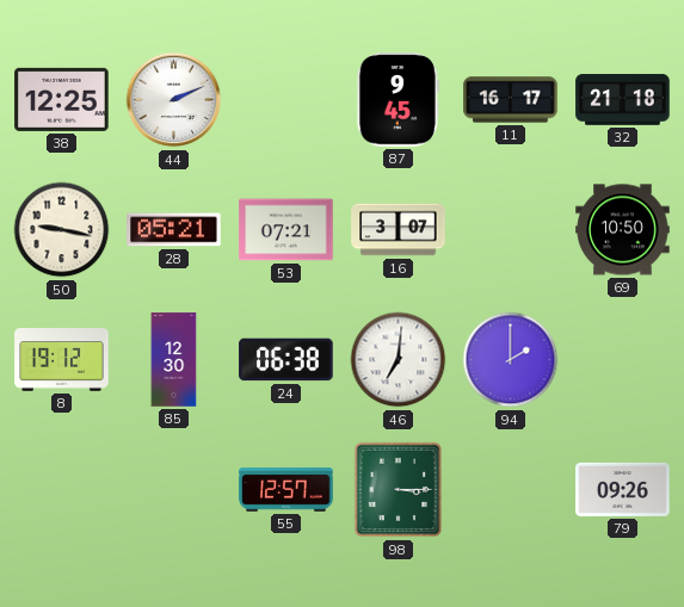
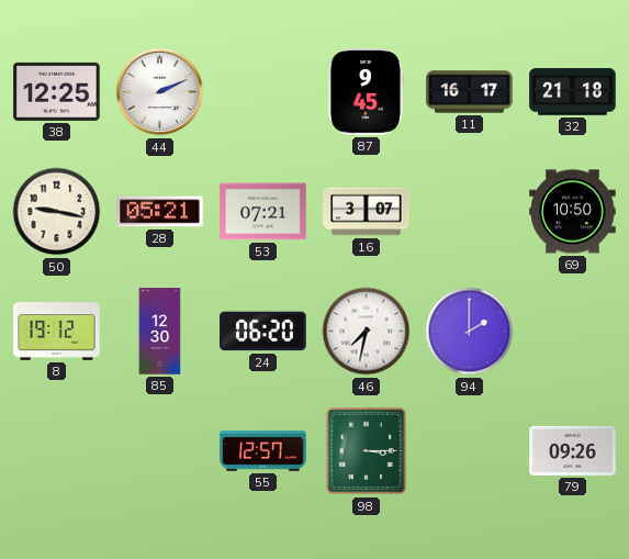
24: 06:38 -> 06:20 (263, 332)
46: 7:01 -> 7:32 (367, 332)
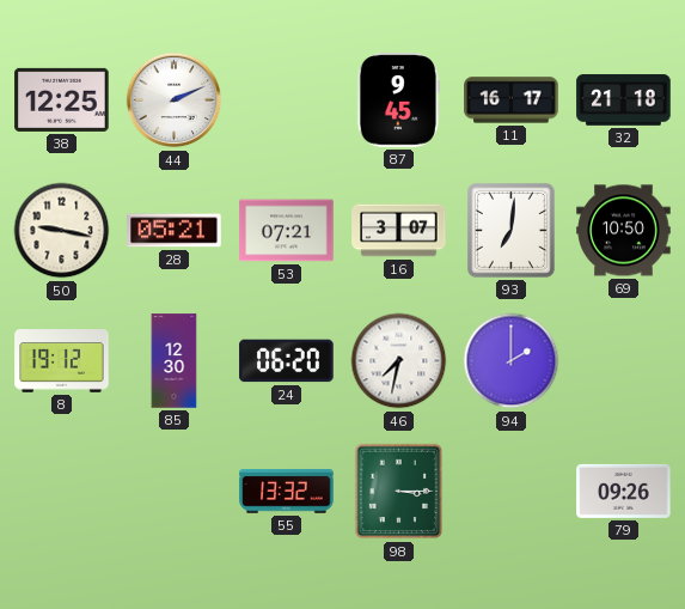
93: none -> 7:01 (510, 231)
55: 12:57 -> 13:32 (287, 492)
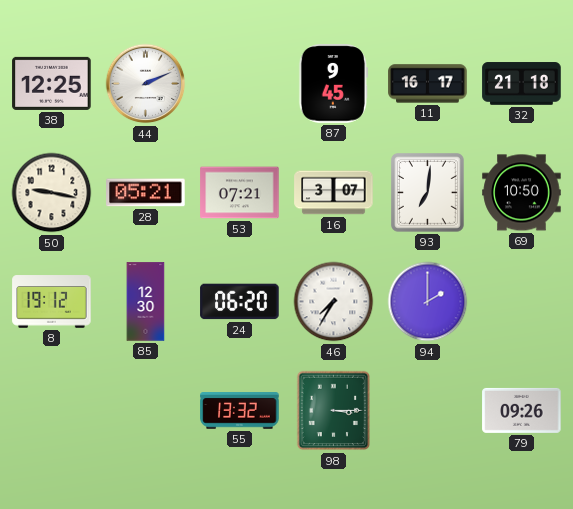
46: 7:32 -> 7:35 (334, 302)
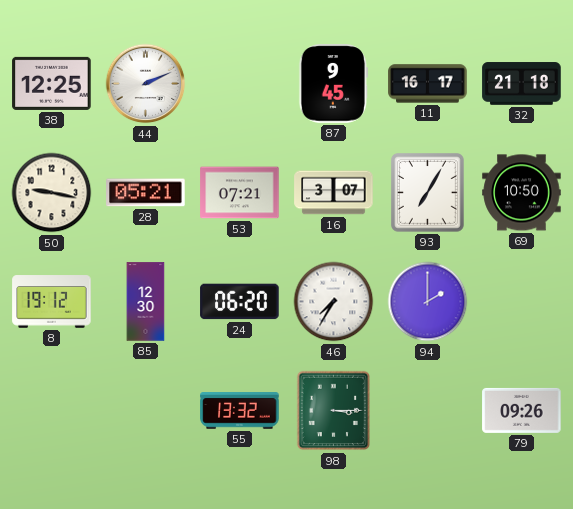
93: 7:01 -> 7:05 (427, 193)
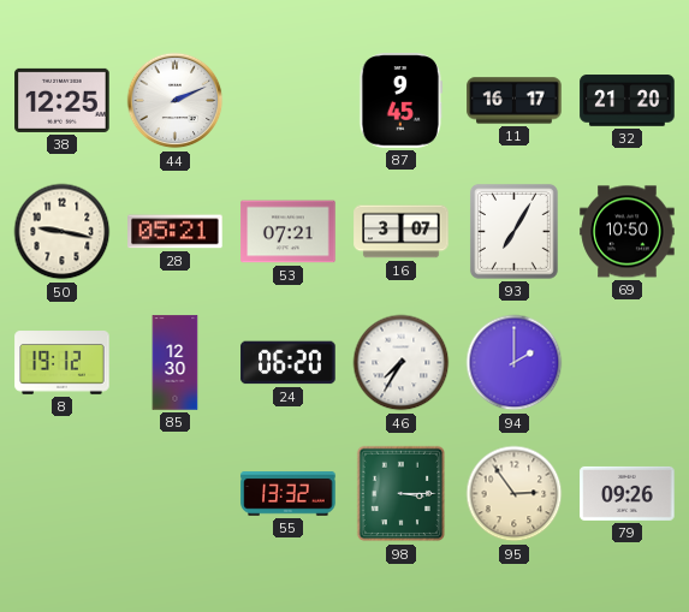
32: 21:18 -> 21:20 (628, 101)
95: none -> 2:54 (515, 494)
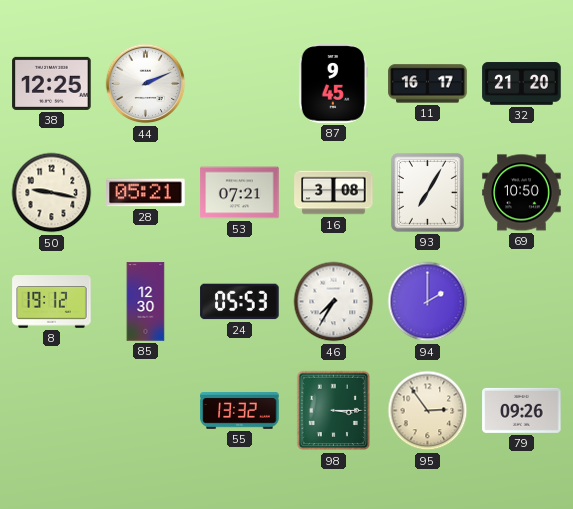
16: 3:07 -> 3:08 (334, 193)
24: 06:20 -> 05:53 (240, 302)
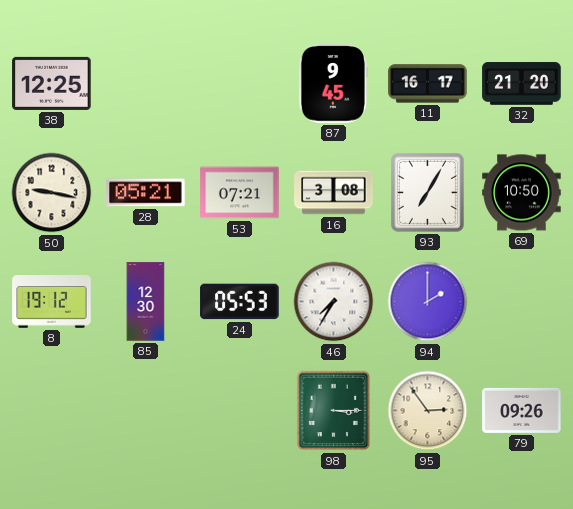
44: 2:11 -> none (146, 84)
55: 13:32 -> none (240, 411)
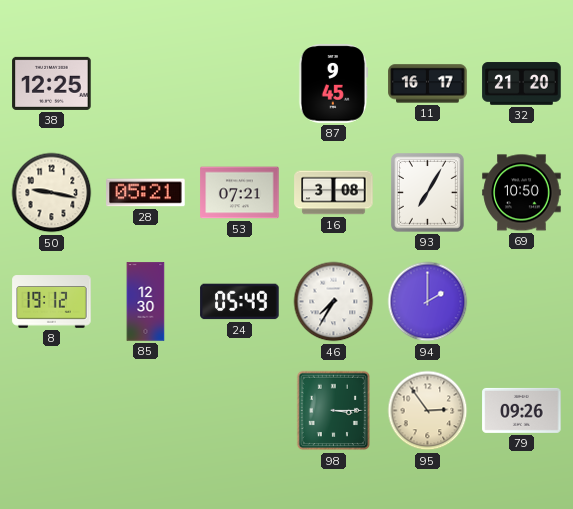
24: 05:53 -> 05:49 (240, 302)
